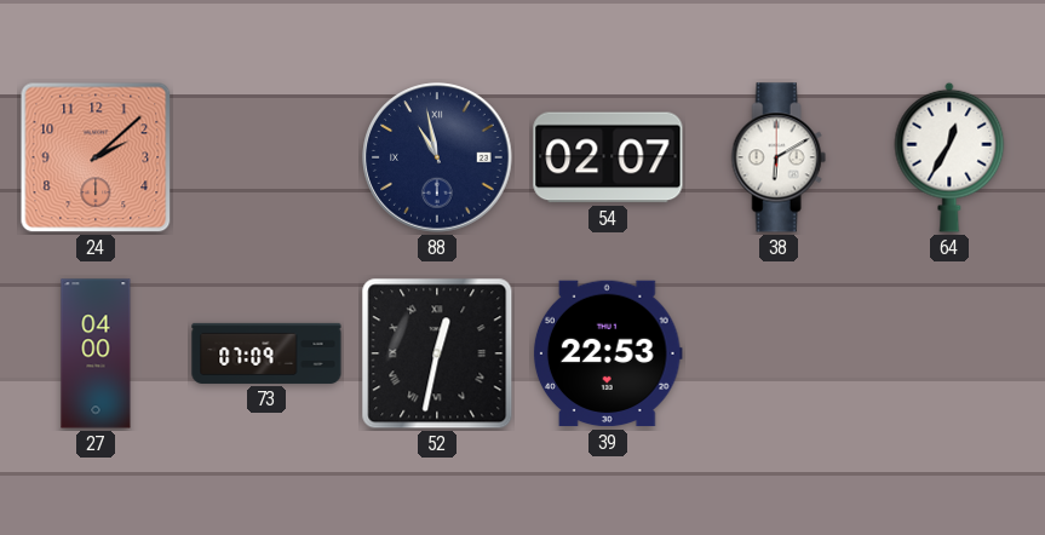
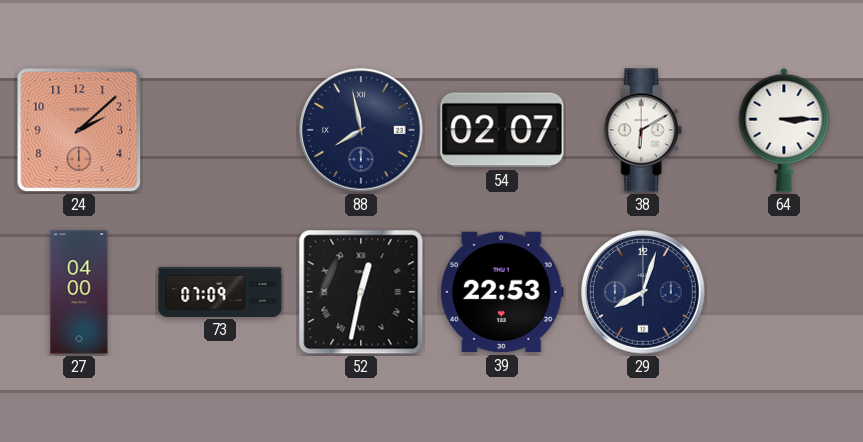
88: 10:58 -> 7:58 (361, 130)
64: 12:35 -> 3:15 (784, 130)
29: none -> 8:03 (643, 292)
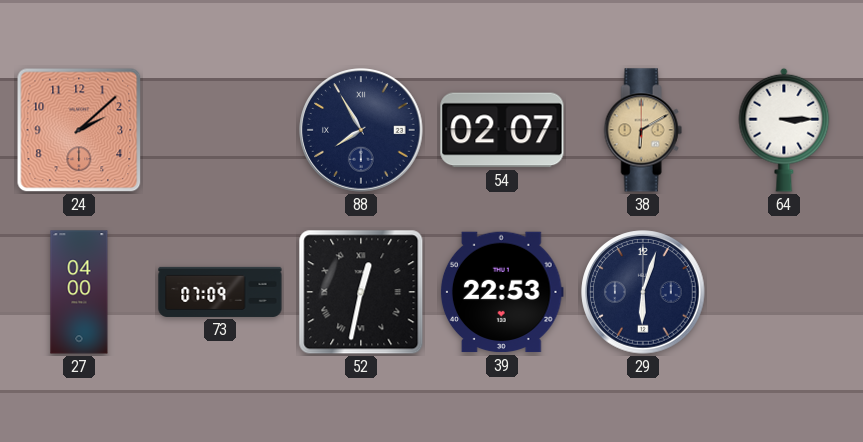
88: 7:58 -> 7:55 (361, 130)
38 dial: white -> champagne (643, 130)
29: 8:03 -> 6:03 (643, 292)
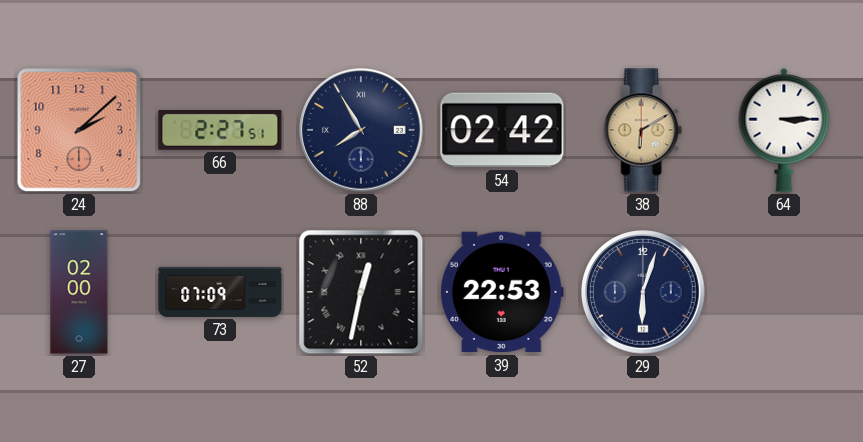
66: none -> 2:27 (220, 130)
54: 02:07 -> 02:42 (502, 130)
27: 04:00 -> 02:00 (79, 292)
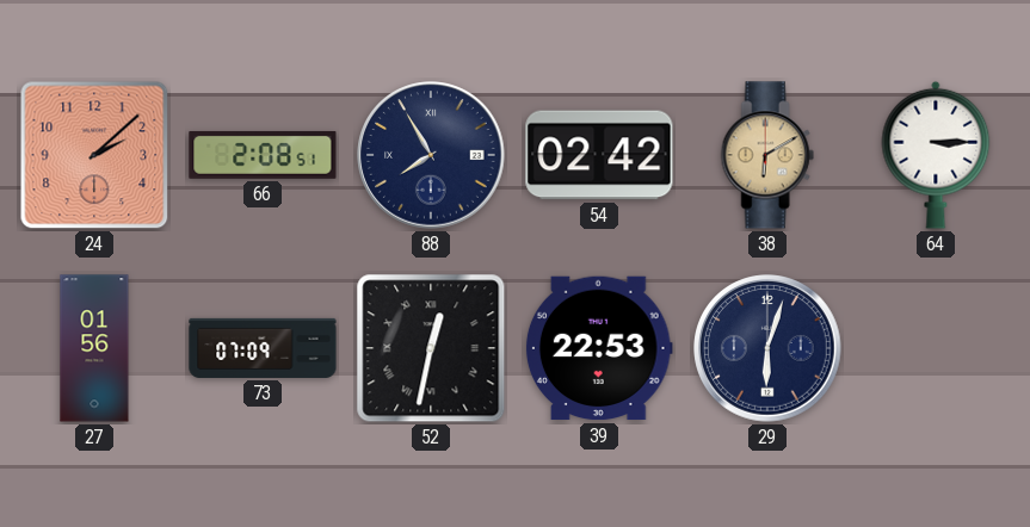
66: 2:27 -> 2:08 (263, 155)
27: 02:00 -> 01:56 (94, 348)
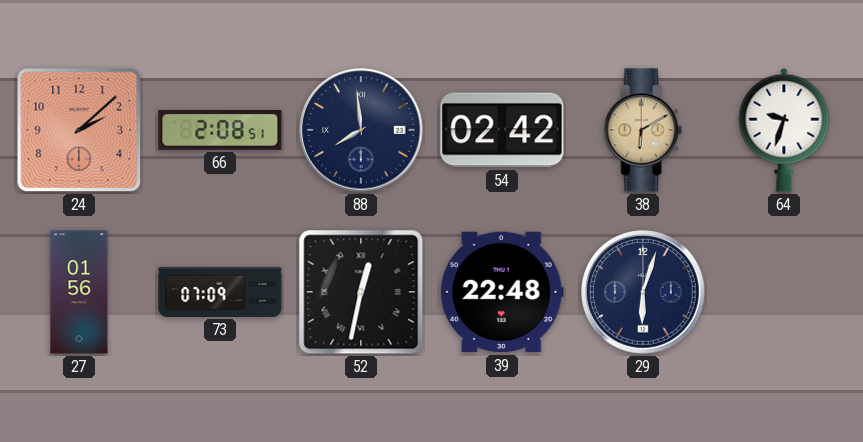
88: 7:55 -> 7:59 (361, 130)
64: 3:15 -> 9:33 (784, 130)
39: 22:53 -> 22:48 (502, 292)
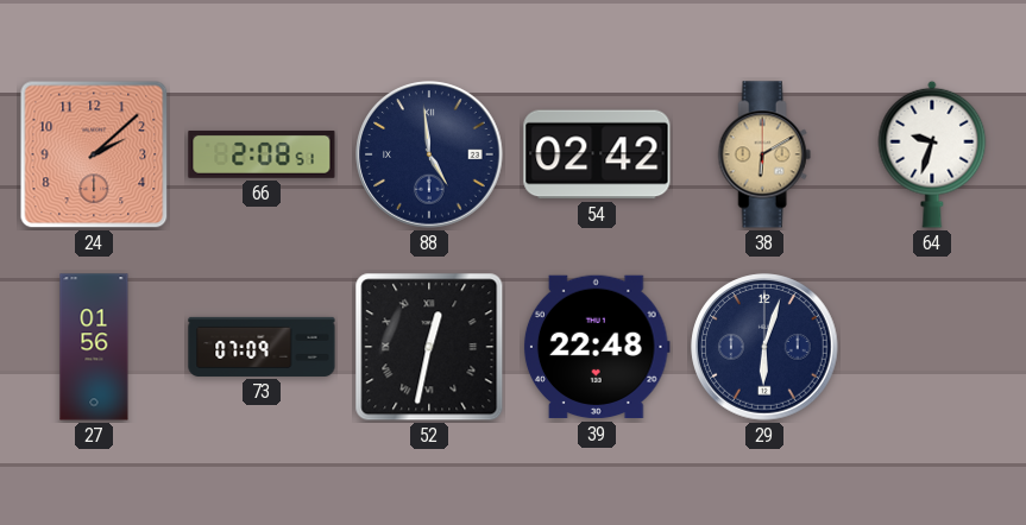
88: 7:59 -> 4:59 (429, 154)
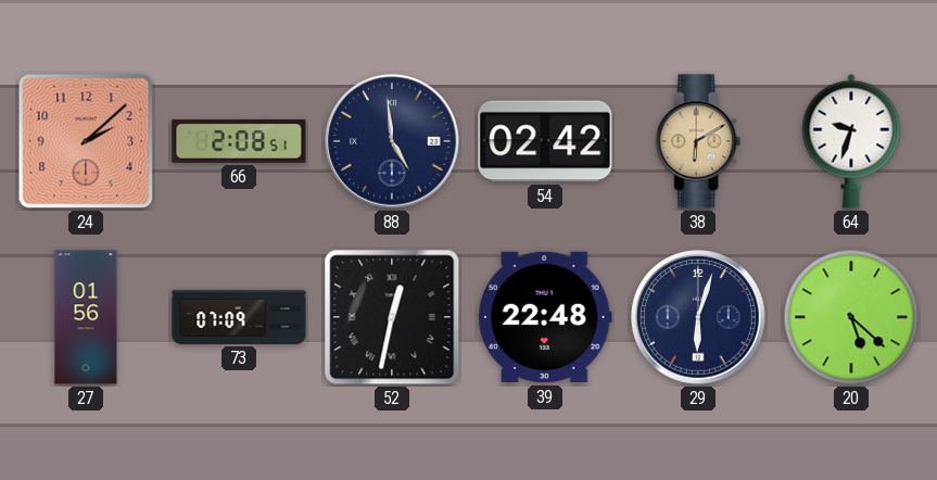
20: none -> 5:22 (851, 317)
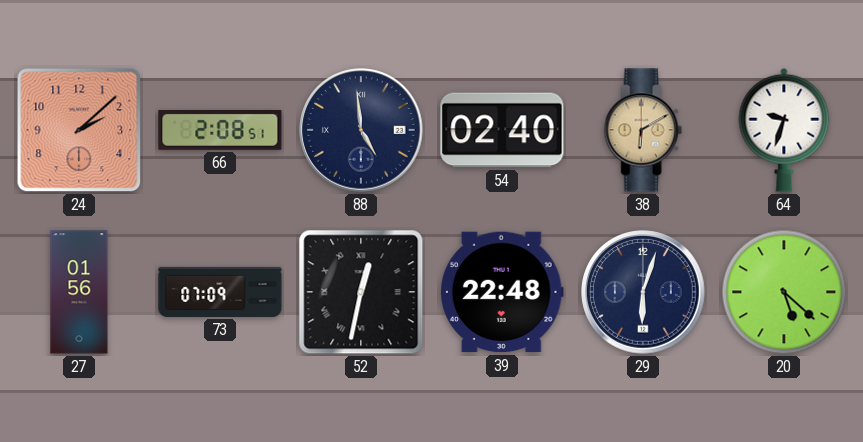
54: 02:42 -> 02:40 (502, 130)
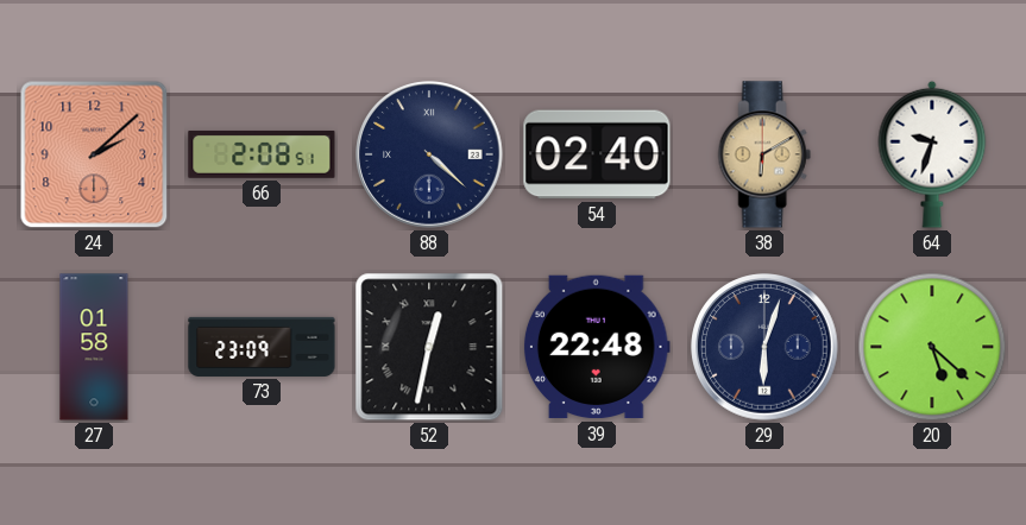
88: 4:59 -> 4:22 (429, 154)
27: 01:56 -> 01:58 (94, 347)
73: 07:09 -> 23:09 (262, 347)
